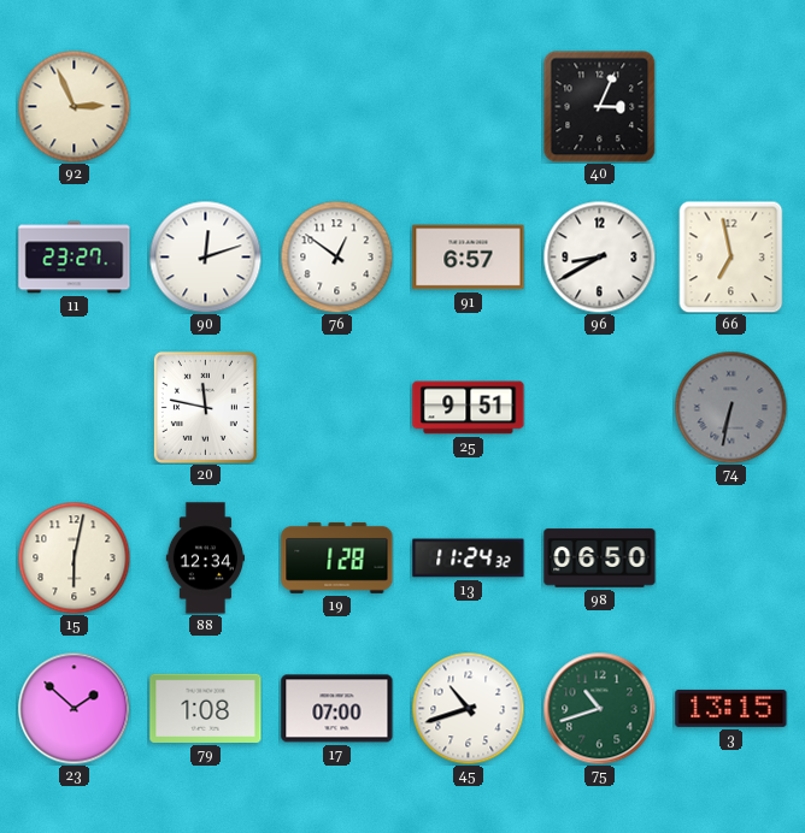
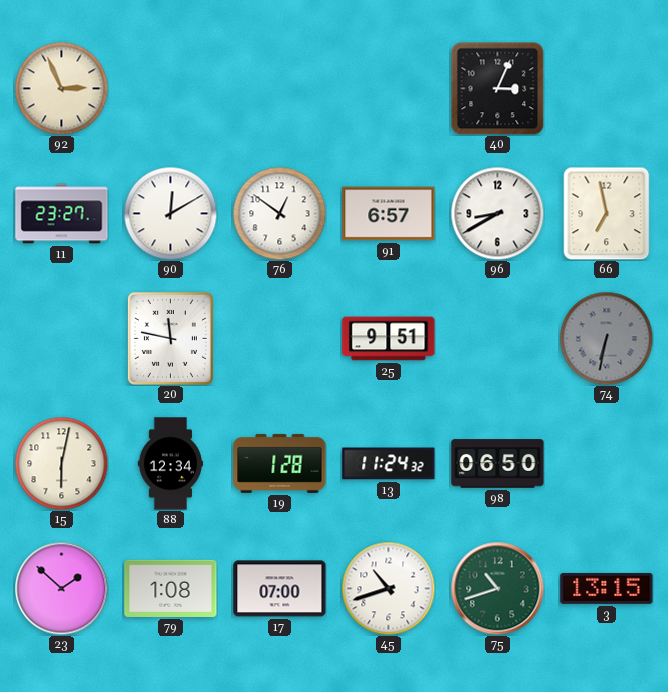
90: 12:12 -> 12:10 (170, 213)
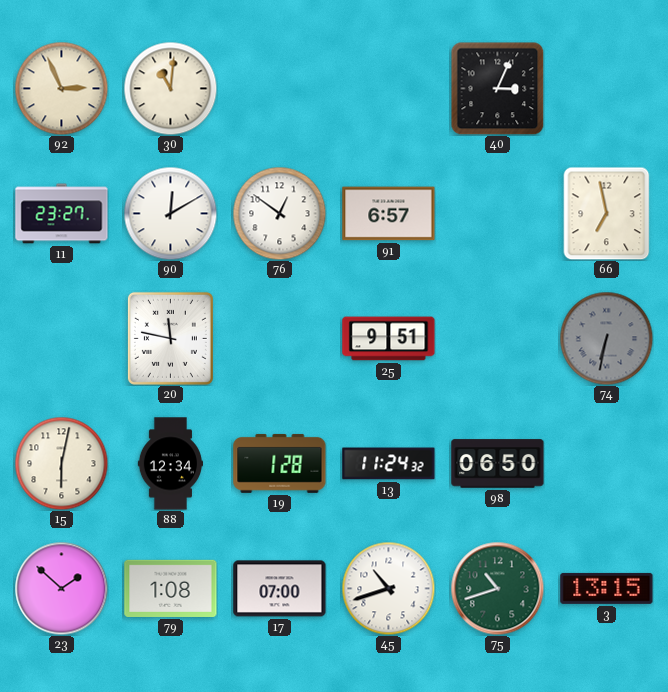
30: none -> 11:01 (170, 88)
96: 8:40 -> none (497, 213)
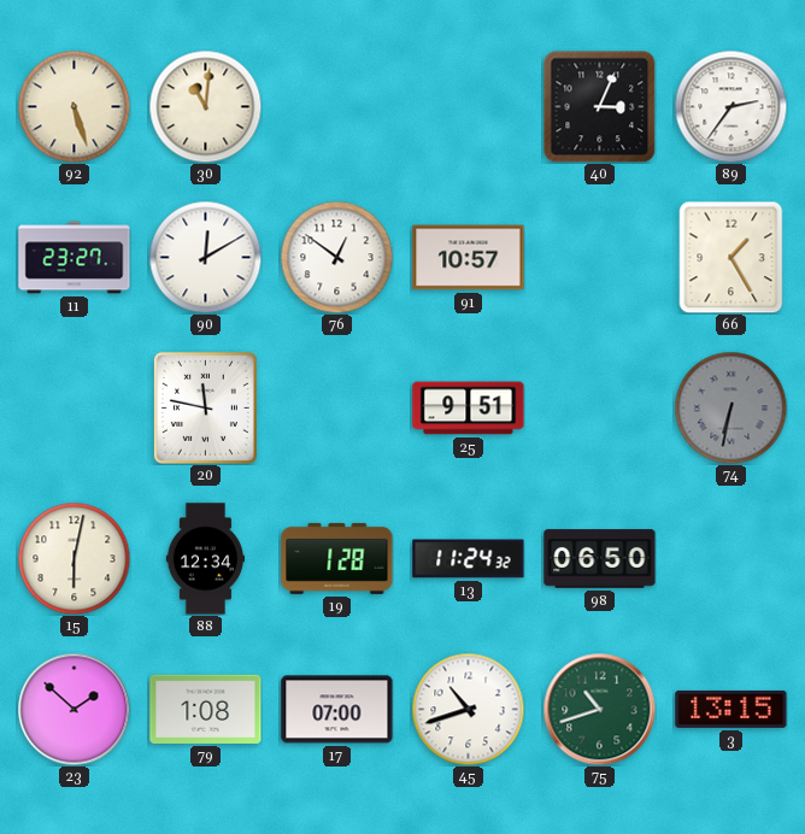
92: 2:56 -> 5:27 (74, 106)
89: none -> 2:36 (730, 106)
91: 6:57 -> 10:57 (469, 258)
66: 6:58 -> 1:25 (731, 257)
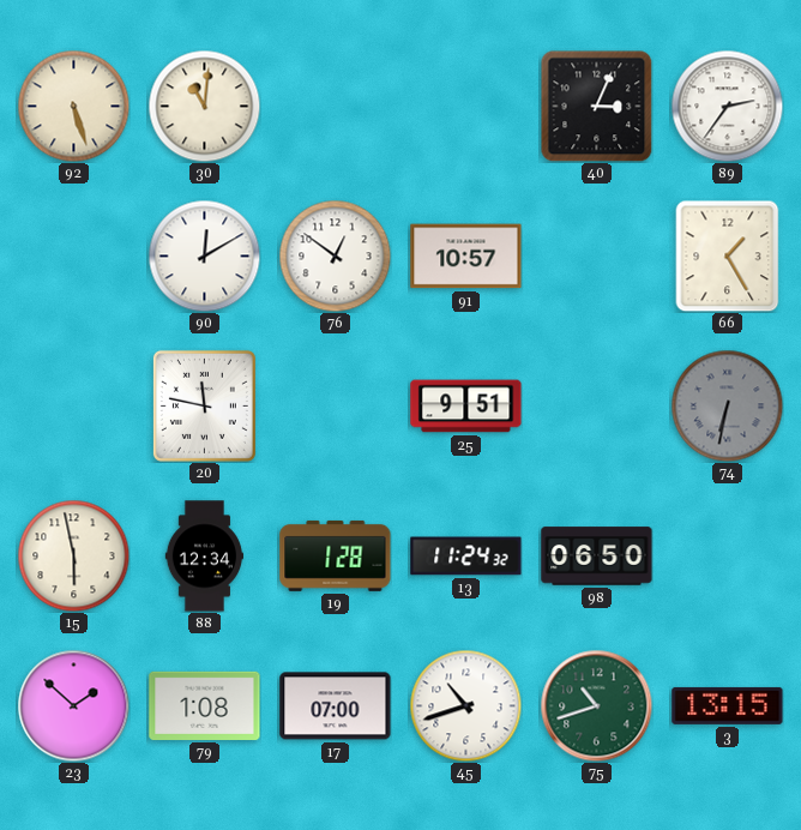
11: 23:27 -> none (75, 258)
15: 6:02 -> 5:58 (73, 555)
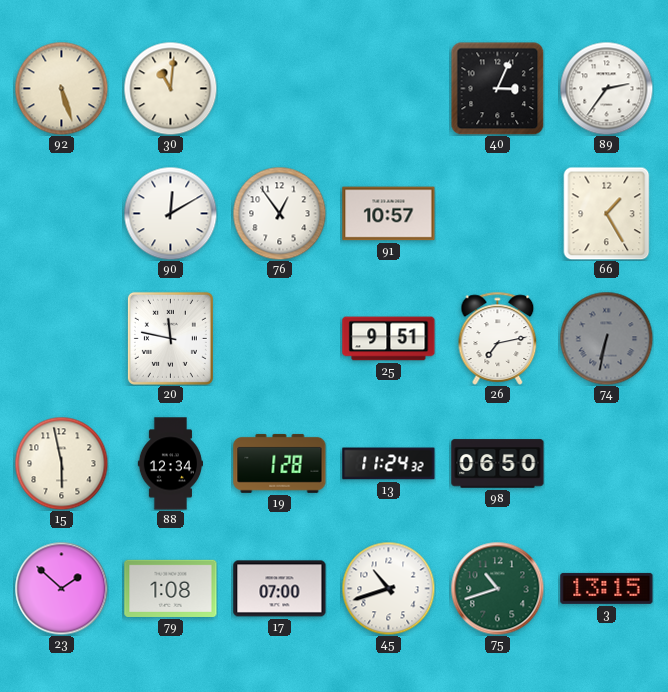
76: 12:51 -> 12:54 (279, 213)
26: none -> 7:13 (498, 338)
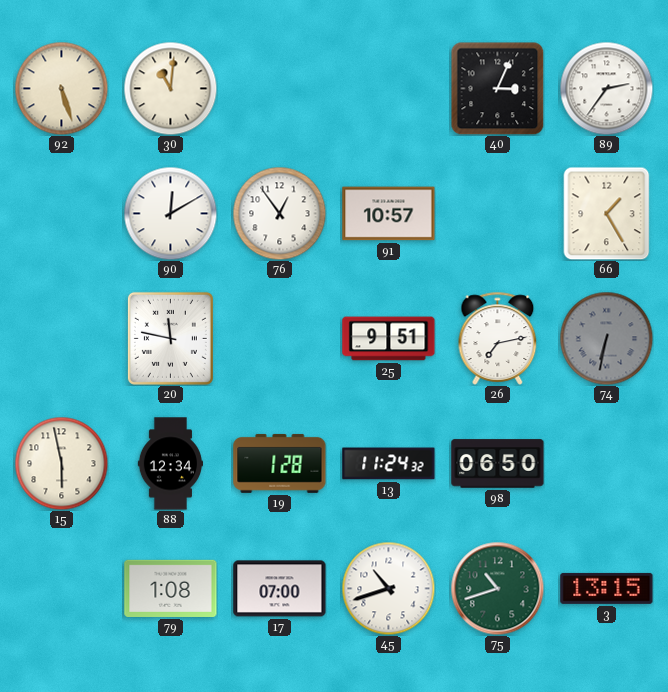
23: 1:52 -> none (61, 588)
